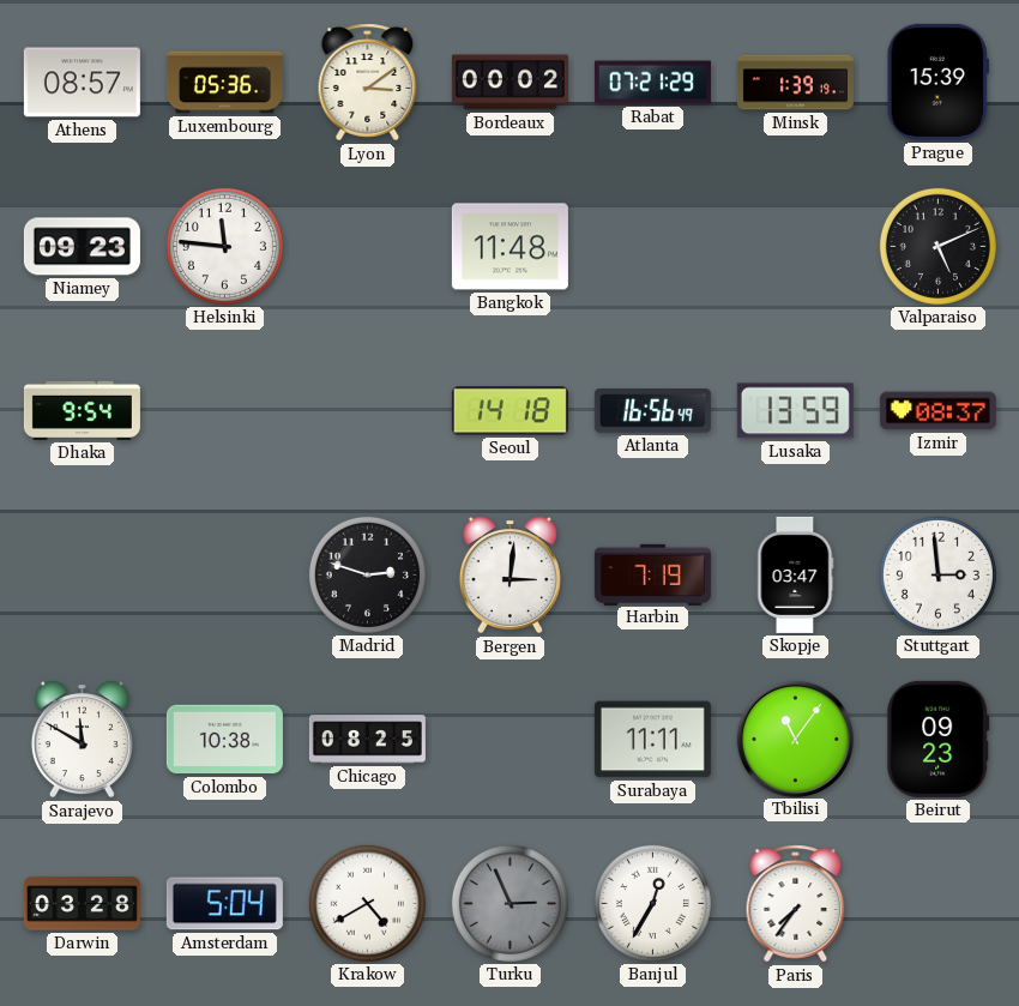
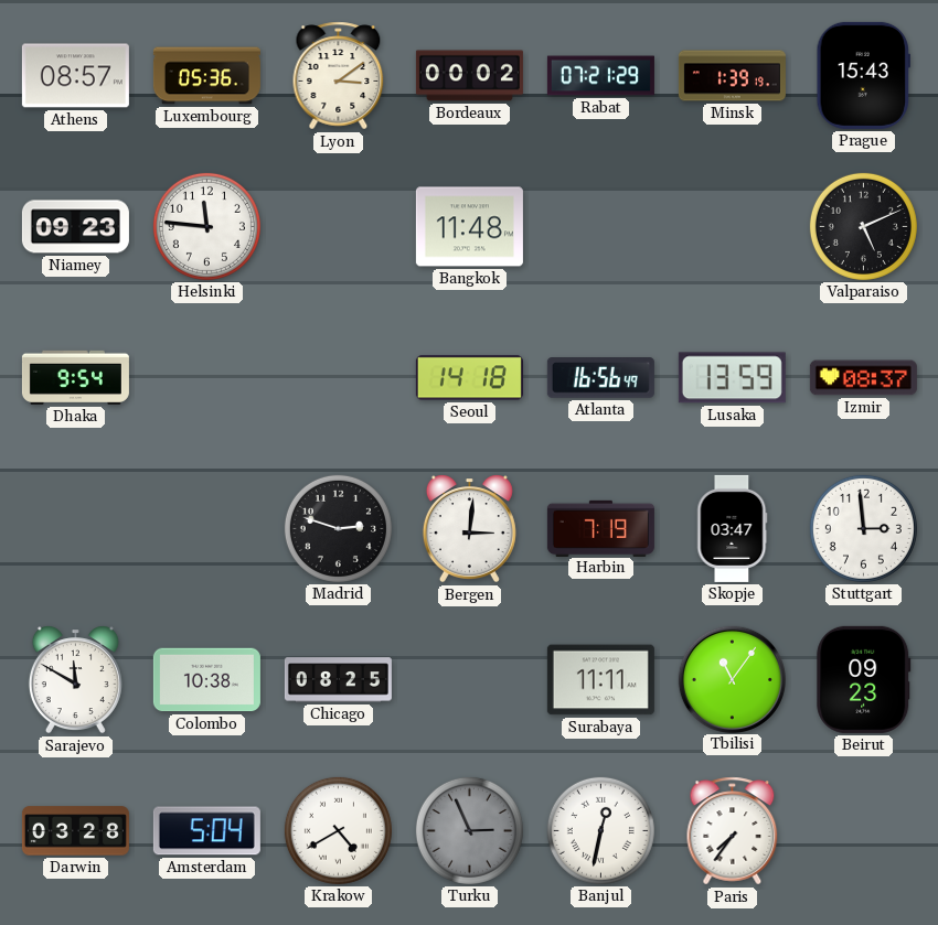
Prague: 15:39 -> 15:43 (863, 75)
Banjul: 12:35 -> 12:32 (600, 830)
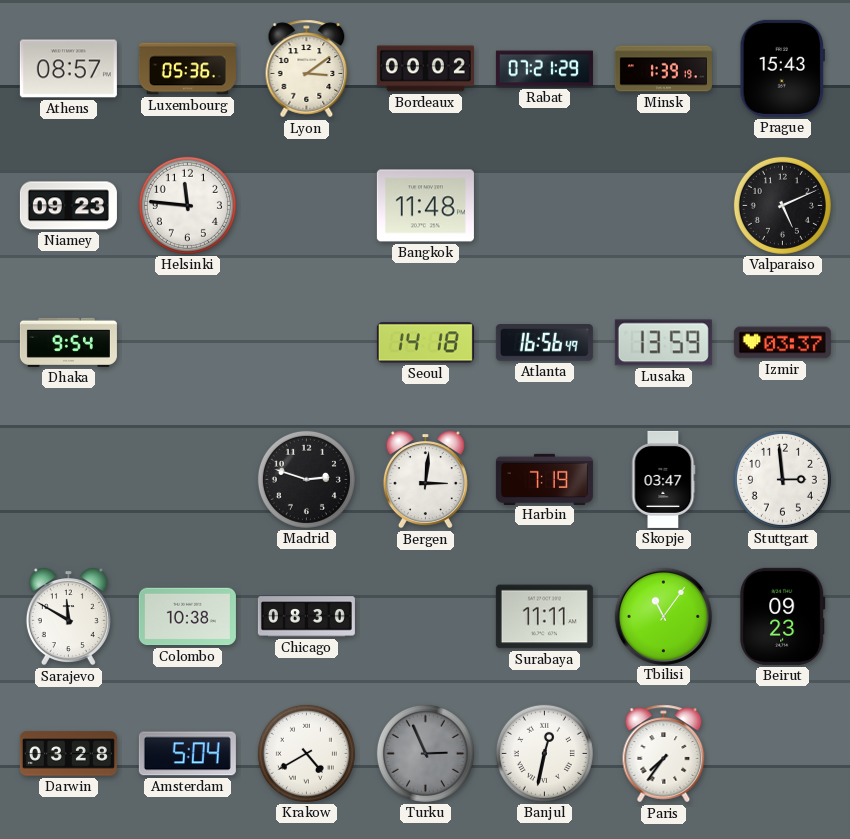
Izmir: 08:37 -> 03:37 (782, 343)
Chicago: 08:25 -> 08:30 (306, 617)
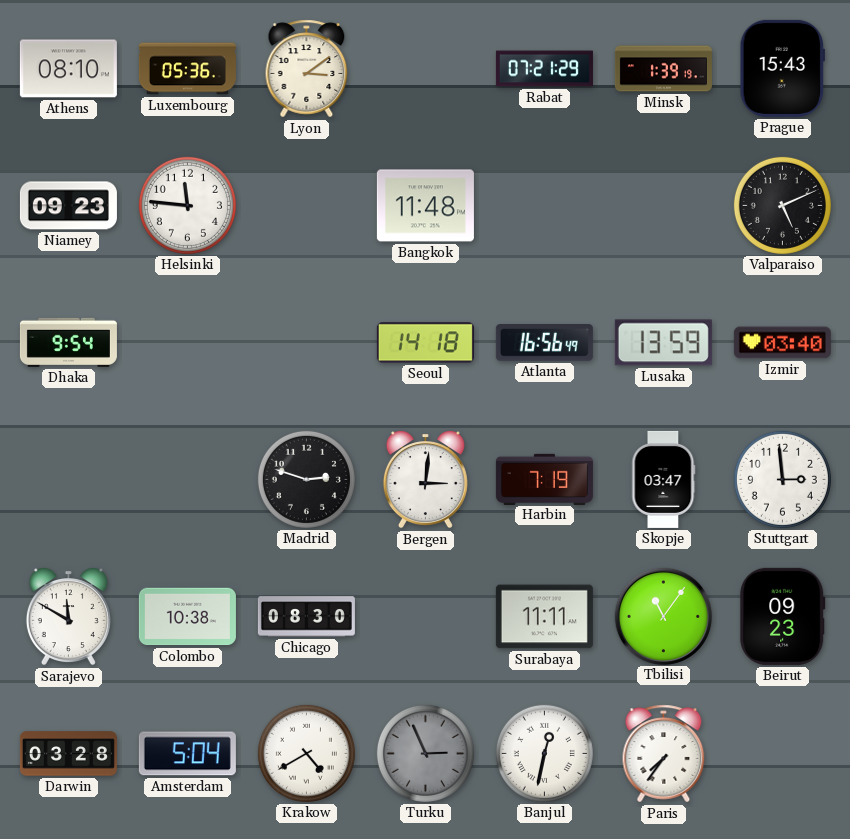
Athens: 08:57 -> 08:10 (68, 69)
Bordeaux: 00:02 -> none (425, 69)
Izmir: 03:37 -> 03:40 (782, 343)
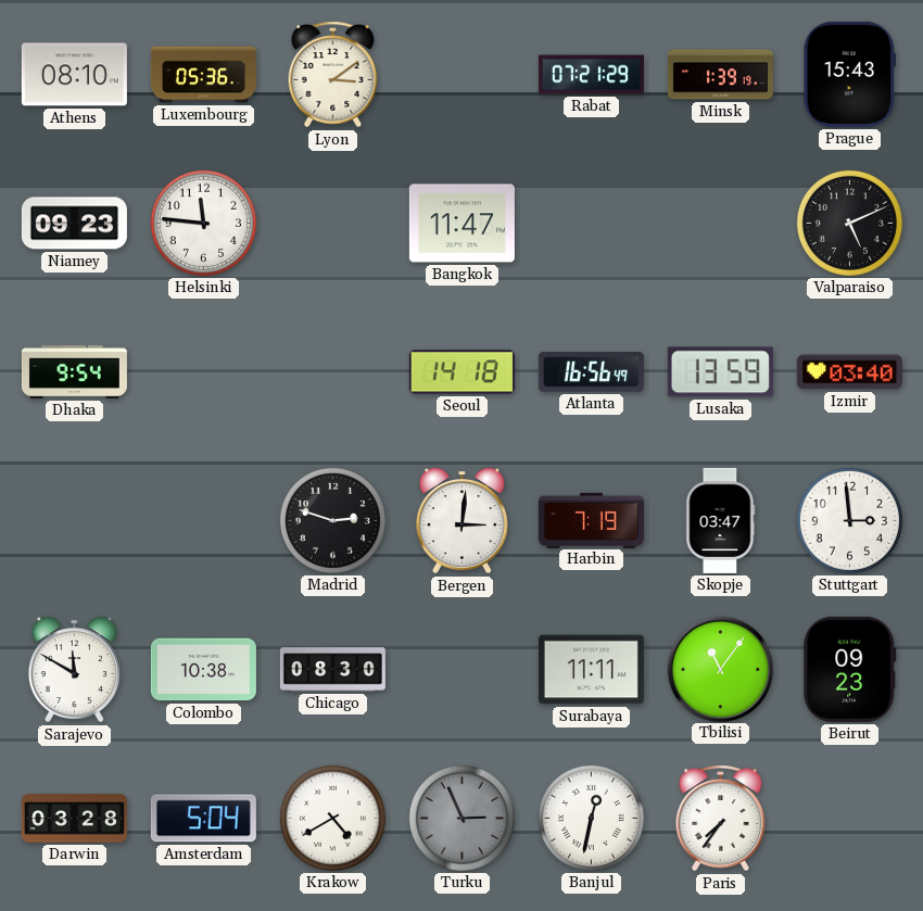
Bangkok: 11:48 -> 11:47 (461, 224)
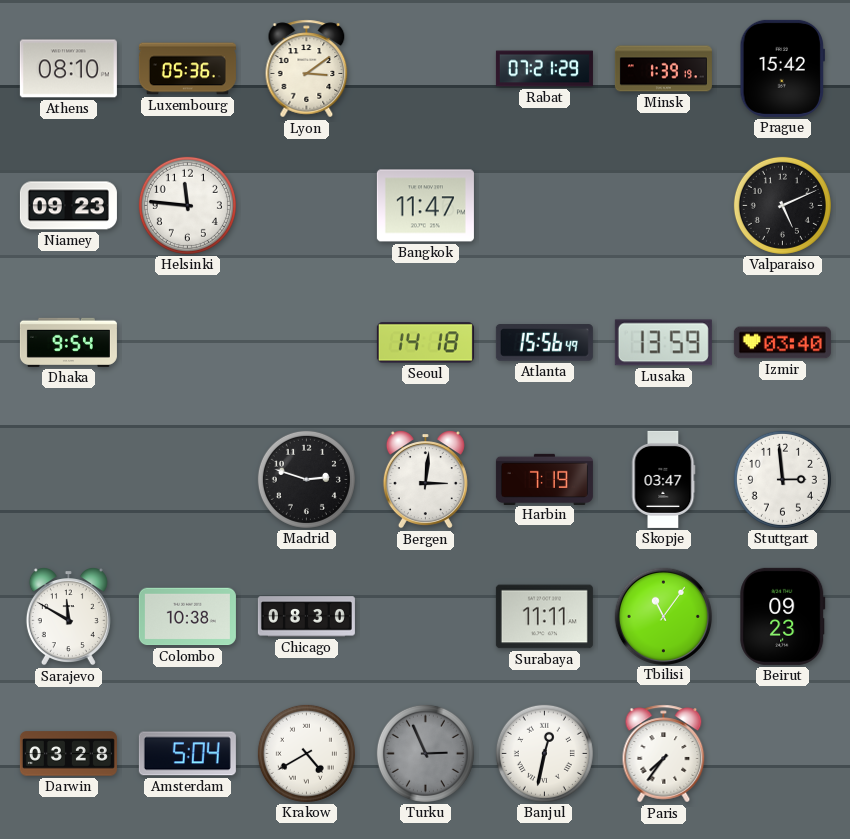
Prague: 15:43 -> 15:42 (782, 68)
Atlanta: 16:56 -> 15:56 (544, 343)
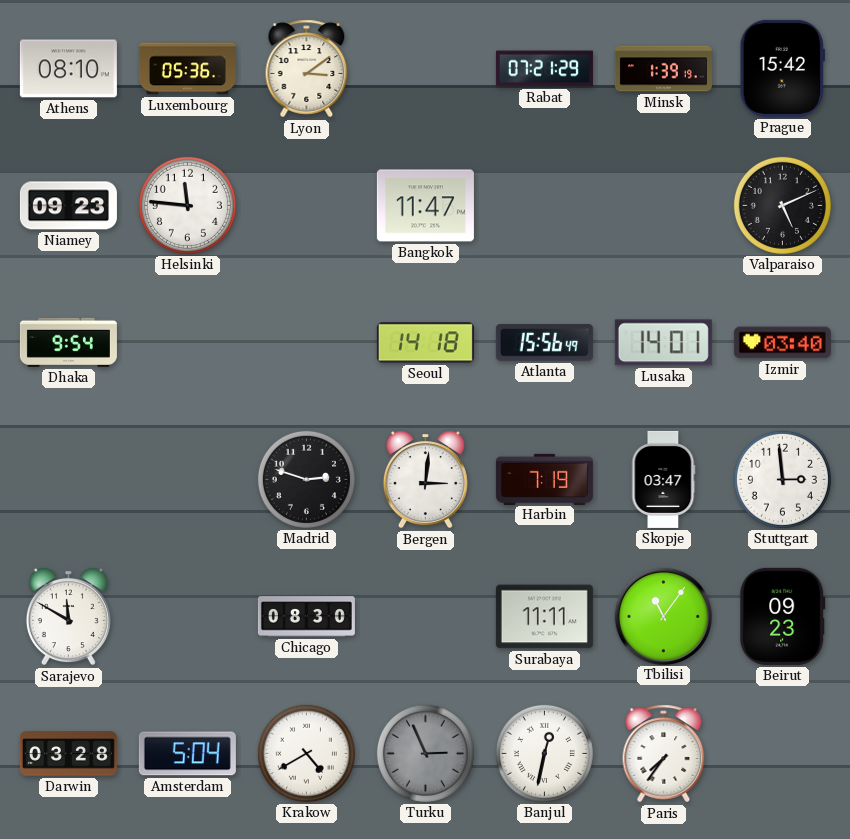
Lusaka: 13:59 -> 14:01 (663, 343)
Colombo: 10:38 -> none (187, 617)
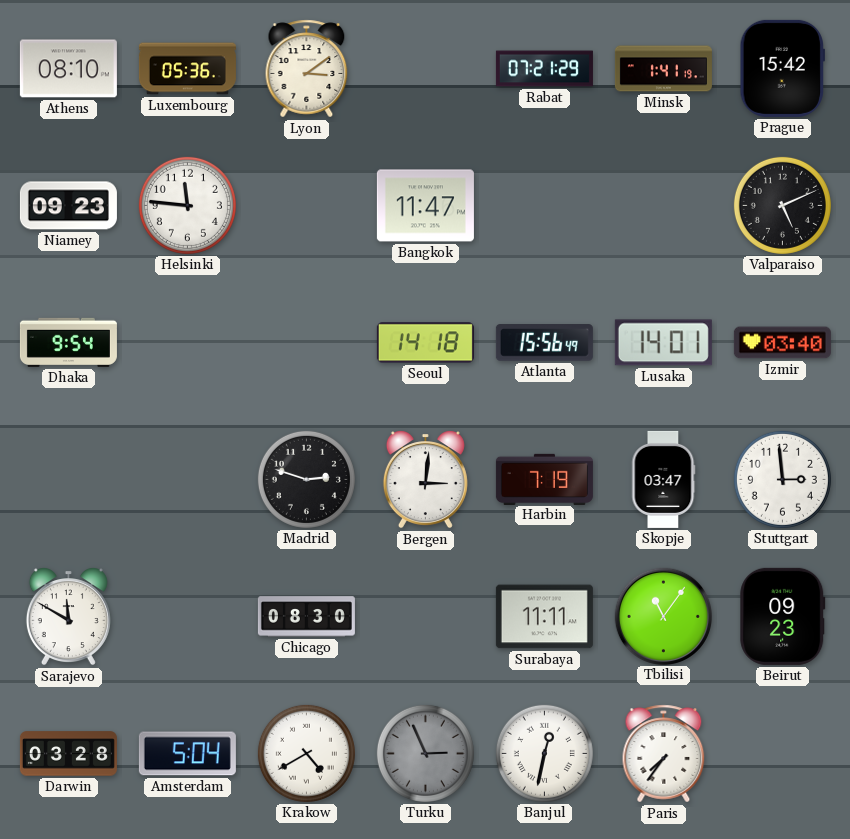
Minsk: 1:39 -> 1:41 (663, 69)
